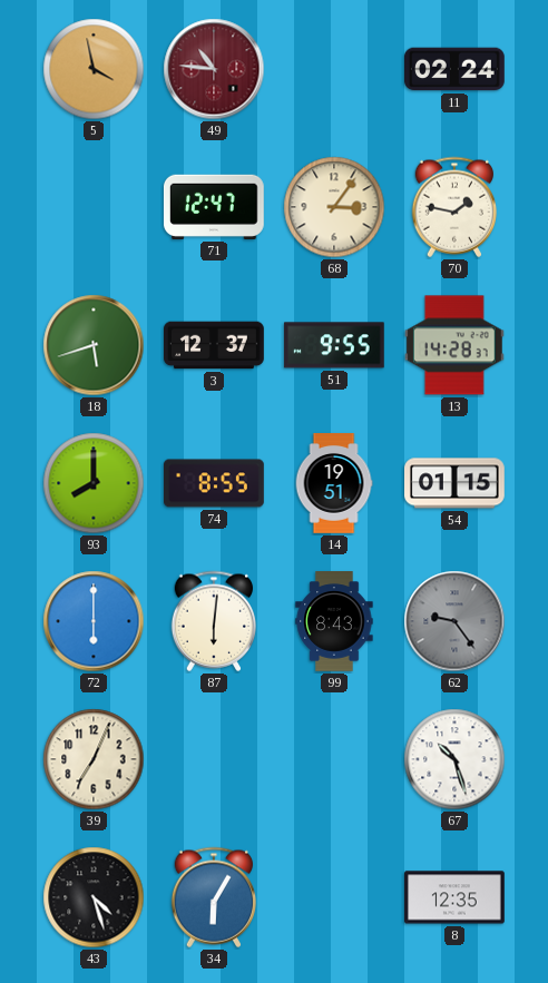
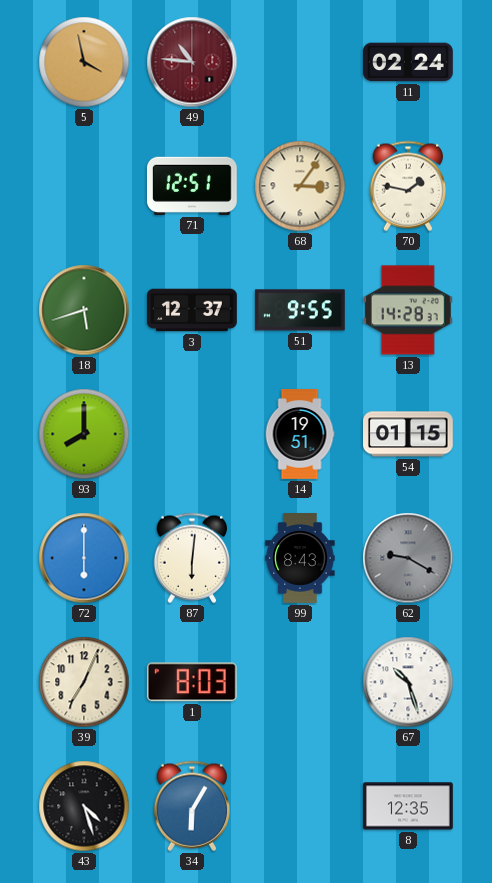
71: 12:47 -> 12:51 (192, 186)
74: 8:55 -> none (215, 483)
62: 9:24 -> 9:20 (408, 558)
1: none -> 8:03 (192, 682)
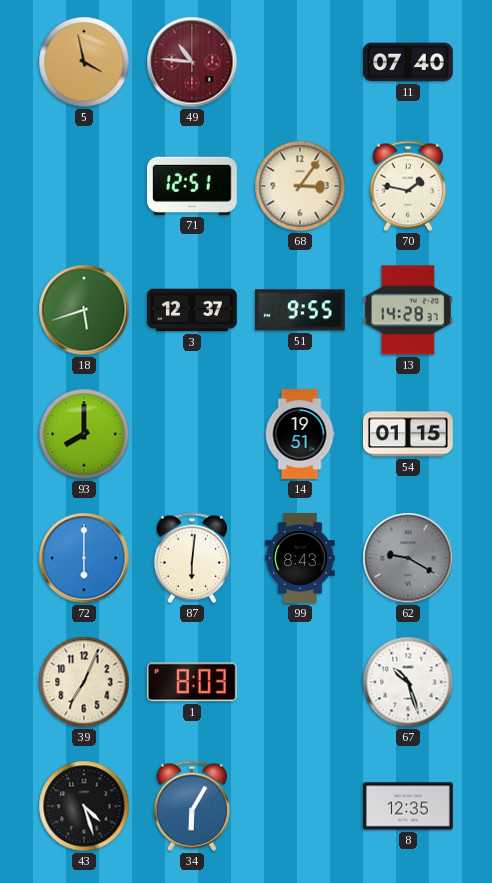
11: 02:24 -> 07:40 (409, 62)
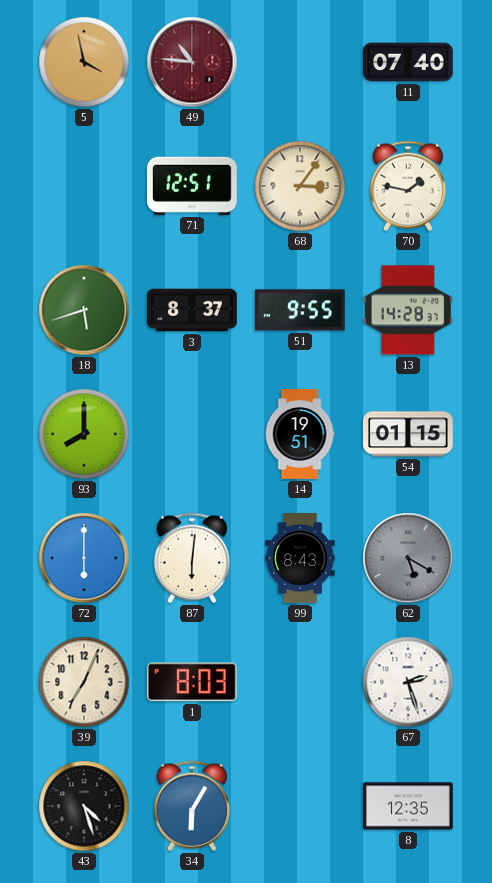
3: 12:37 -> 8:37 (193, 310)
62: 9:20 -> 5:20 (408, 558)
67: 10:27 -> 2:27 (408, 682)
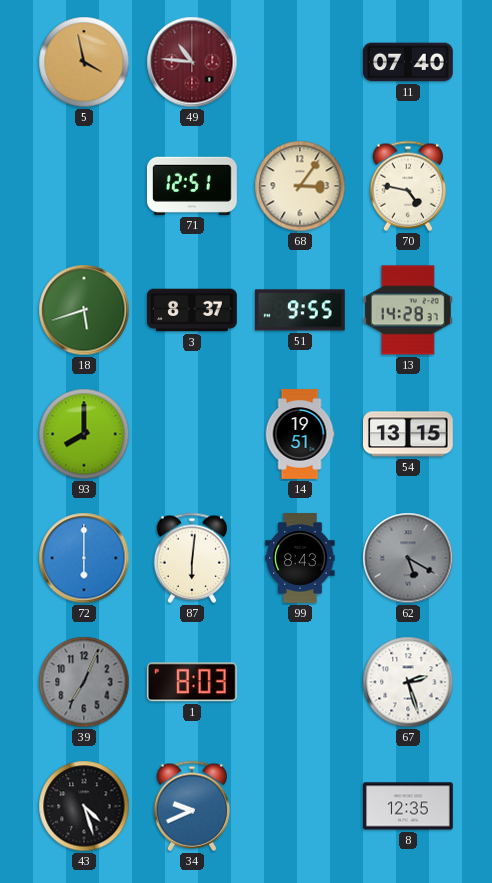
70: 1:47 -> 4:47 (407, 186)
54: 01:15 -> 13:15 (409, 434)
39 dial: cream -> grey (84, 682)
34: 6:05 -> 9:41 (191, 806)
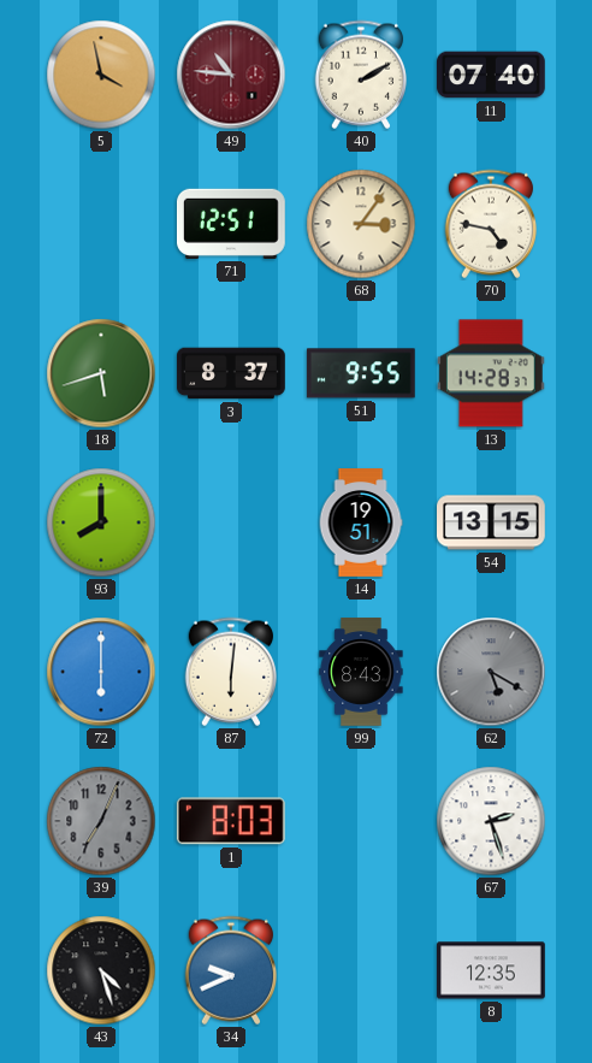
40: none -> 2:10 (360, 75)
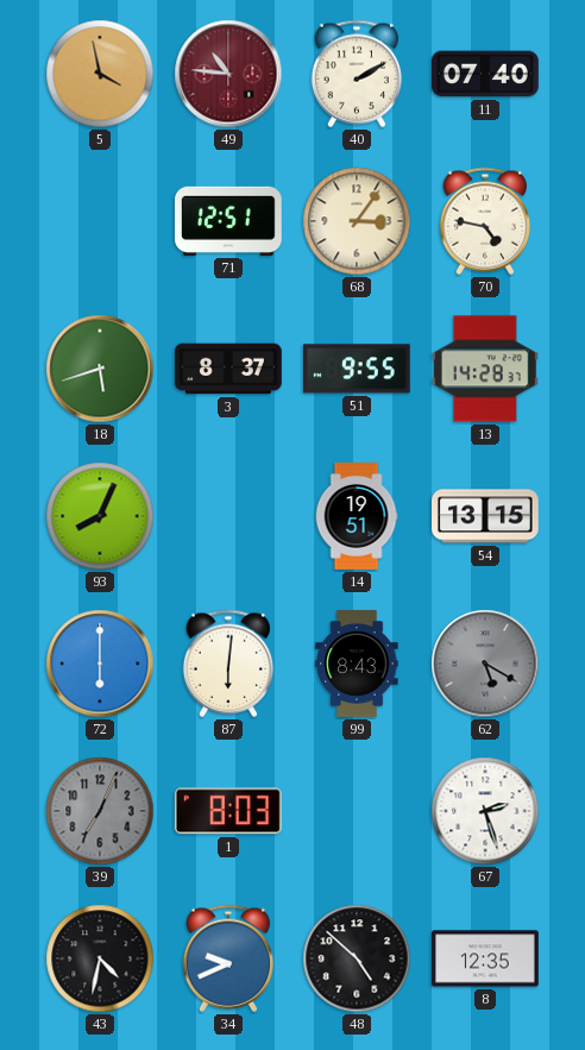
93: 8:00 -> 8:04 (100, 516)
43: 4:27 -> 4:32 (100, 958)
48: none -> 4:52 (357, 958)
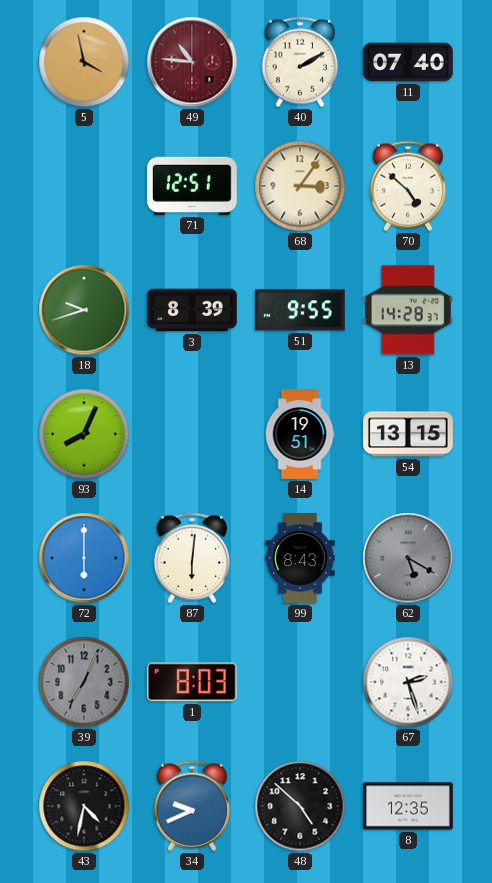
70: 4:47 -> 4:52 (407, 186)
18: 5:42 -> 9:42 (84, 310)
3: 8:37 -> 8:39 (193, 310)
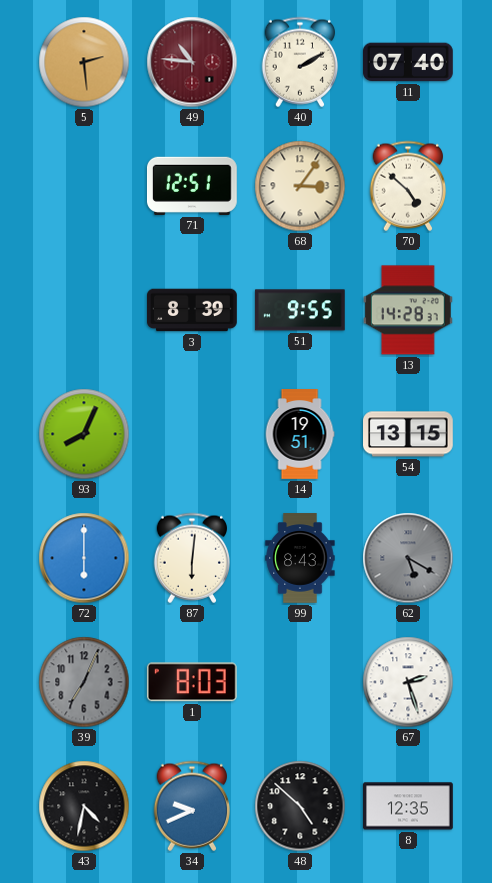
5: 3:58 -> 2:29 (84, 62)
18: 9:42 -> none (84, 310)
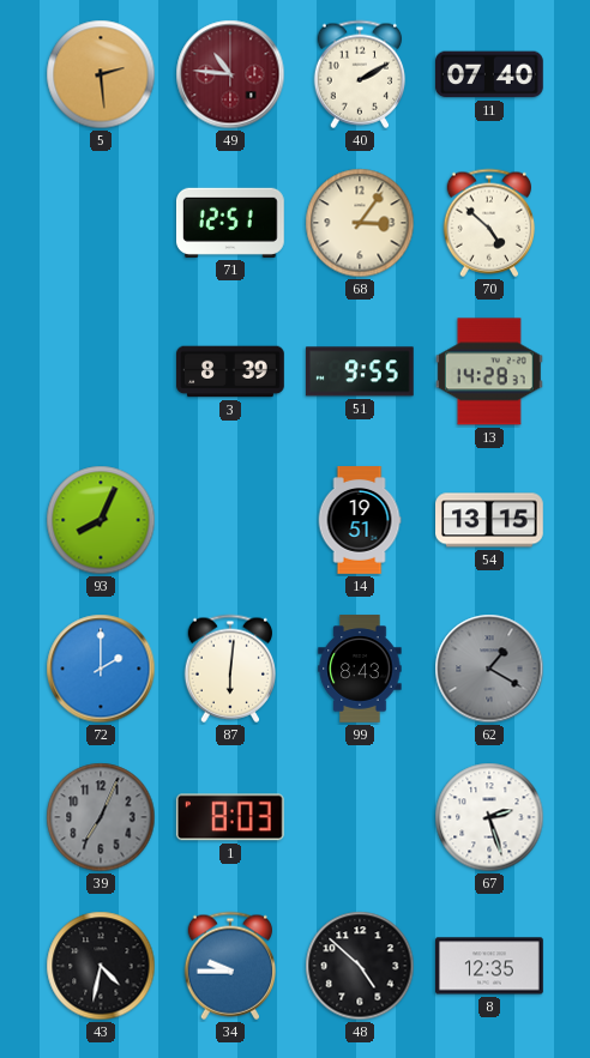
72: 6:00 -> 2:00 (101, 669)
62: 5:20 -> 1:20 (489, 669)
34: 9:41 -> 9:45 (229, 966)
